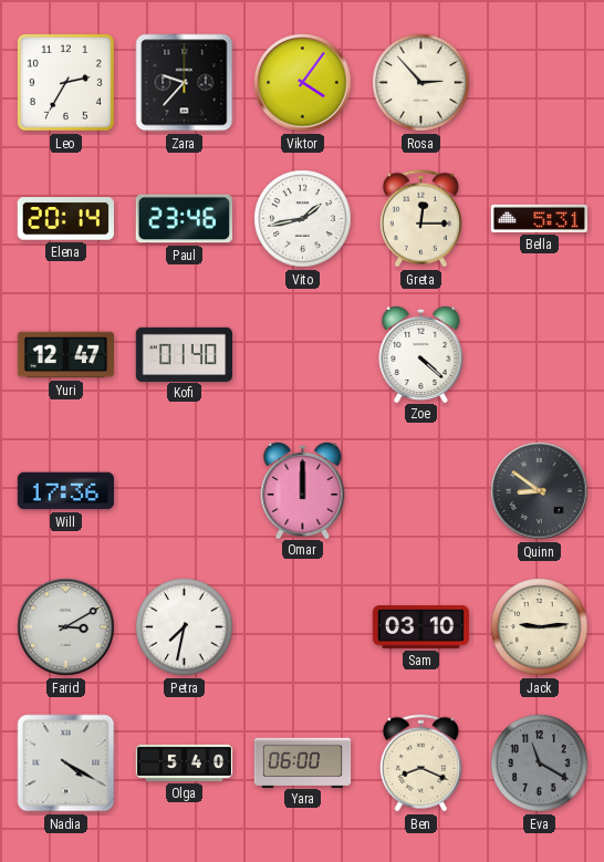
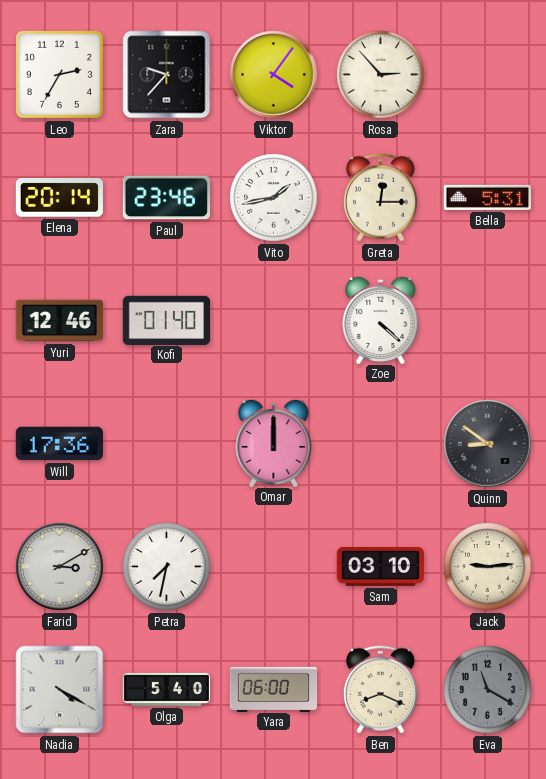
Yuri: 12:47 -> 12:46 (59, 321)
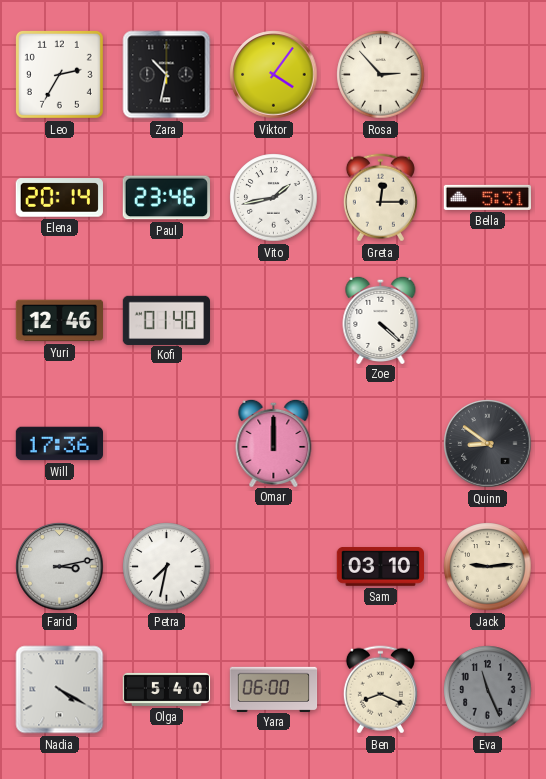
Zara: 9:37 -> 10:32 (167, 75)
Farid: 3:10 -> 3:13 (60, 567)
Eva: 11:20 -> 11:26 (488, 690)
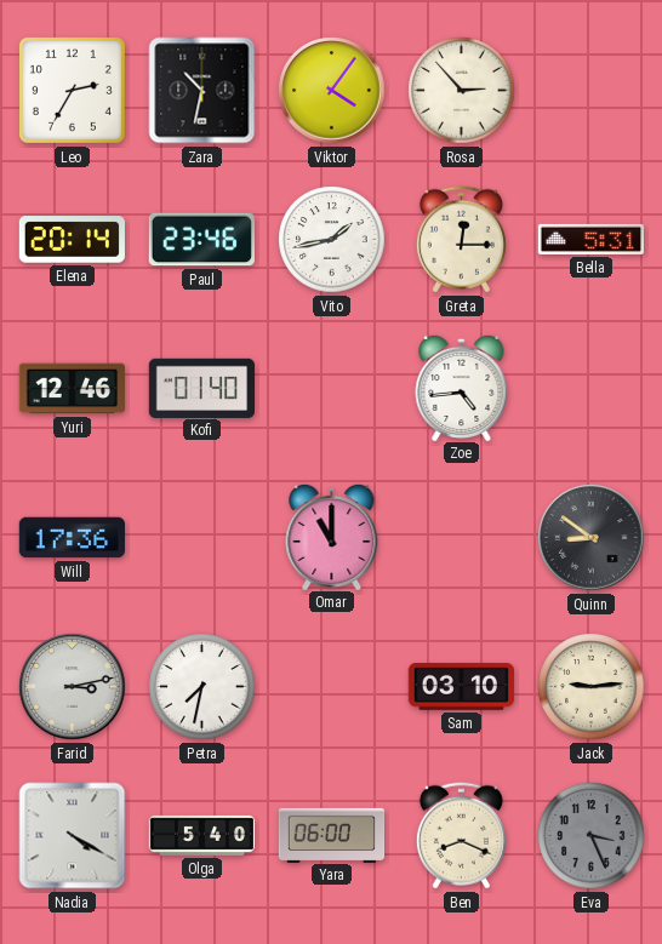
Zoe: 4:22 -> 4:44 (462, 387)
Omar: 12:00 -> 11:00 (332, 536)
Eva: 11:26 -> 3:26 (592, 836)
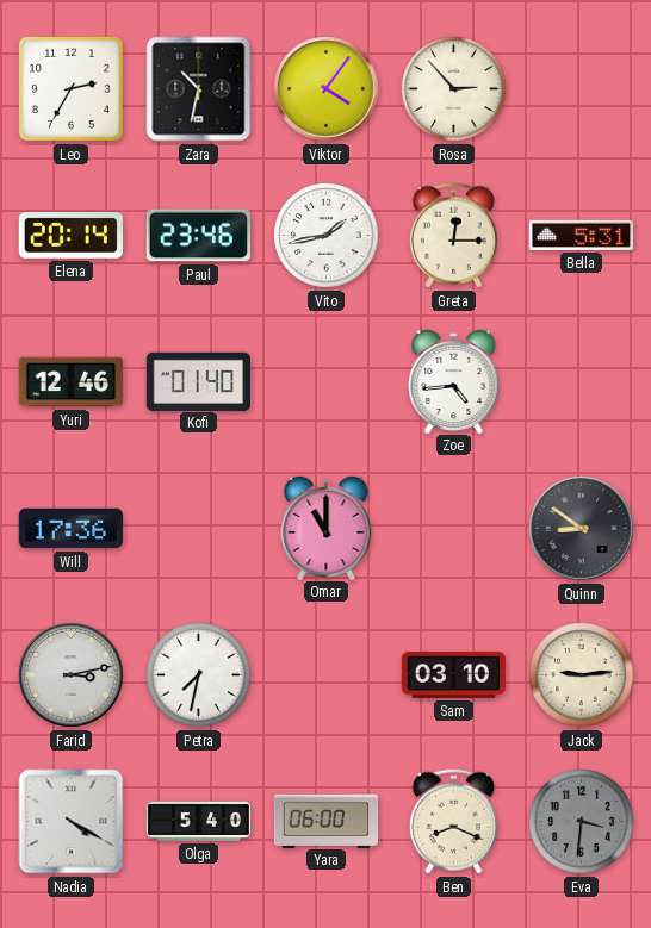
Eva: 3:26 -> 3:31 (582, 822)
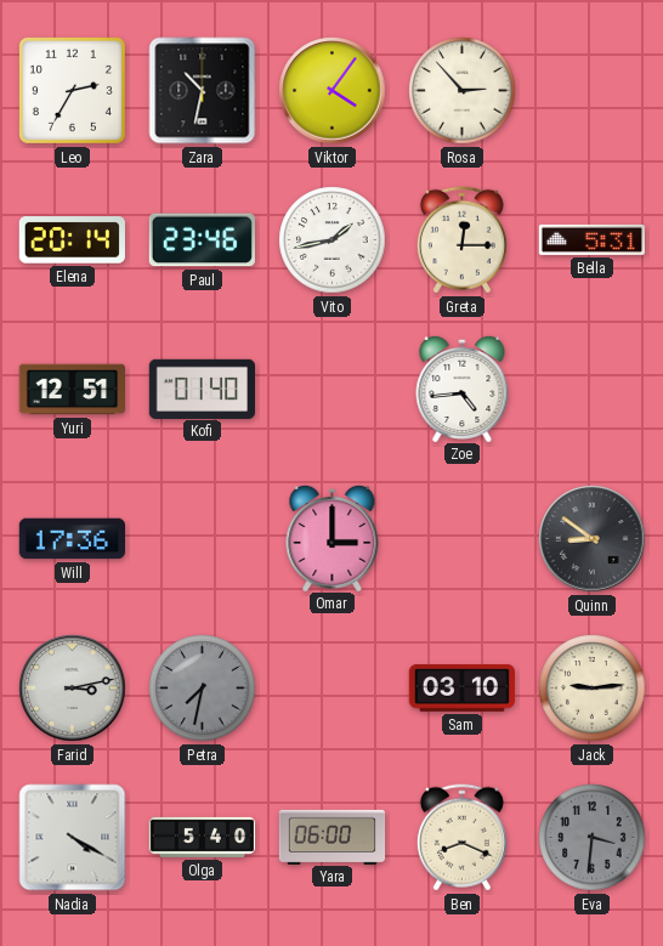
Yuri: 12:46 -> 12:51 (72, 390)
Omar: 11:00 -> 3:00 (333, 537)
Petra dial: white -> grey (203, 689)
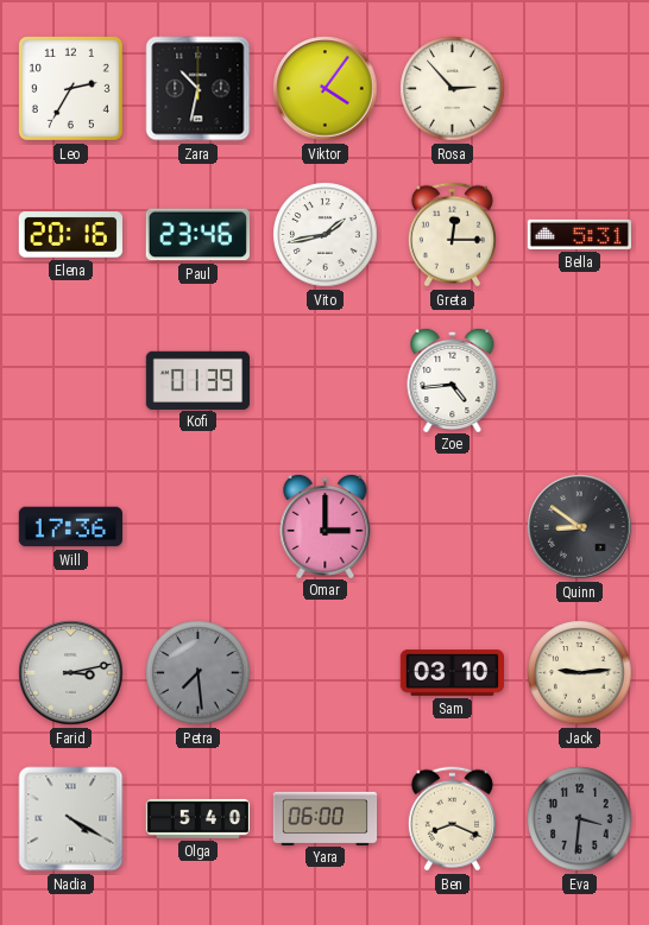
Elena: 20:14 -> 20:16 (70, 235)
Yuri: 12:51 -> none (72, 390)
Kofi: 01:40 -> 01:39 (197, 380)
Petra: 7:32 -> 7:29 (199, 673)
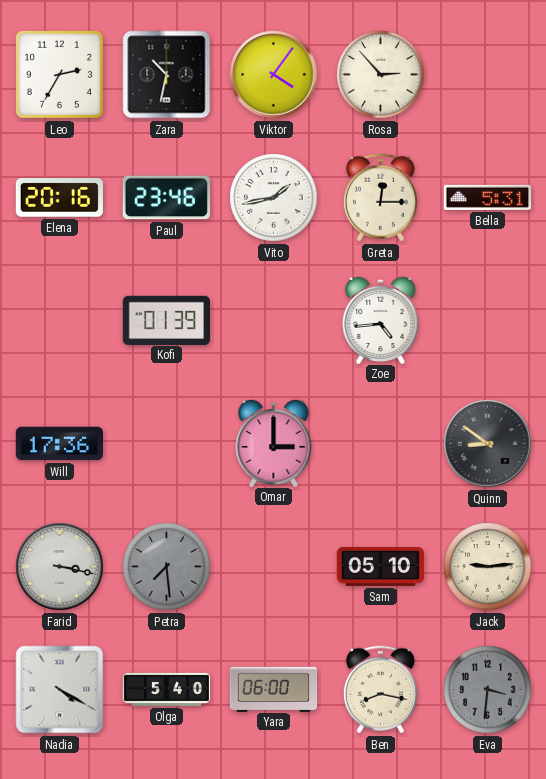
Farid: 3:13 -> 3:17 (60, 567)
Sam: 03:10 -> 05:10 (380, 567)
Ben: 8:19 -> 8:17 (380, 690)
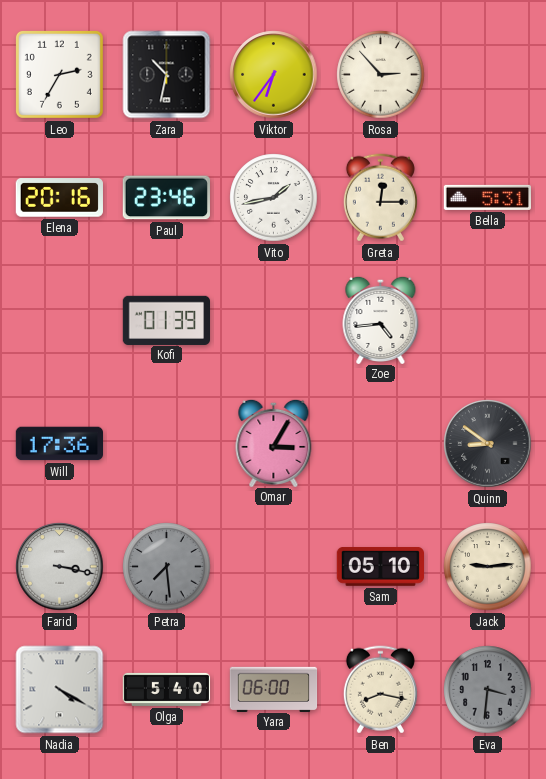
Viktor: 4:06 -> 6:36 (274, 75)
Omar: 3:00 -> 3:05 (274, 442)
